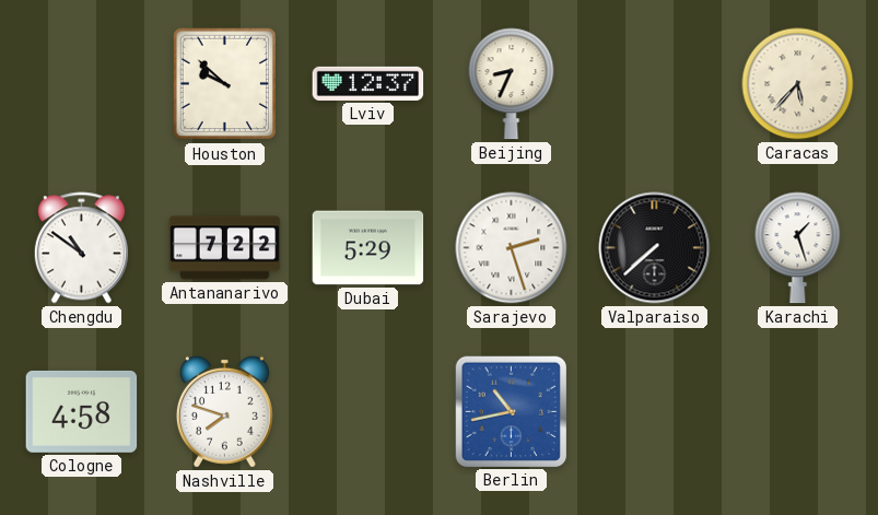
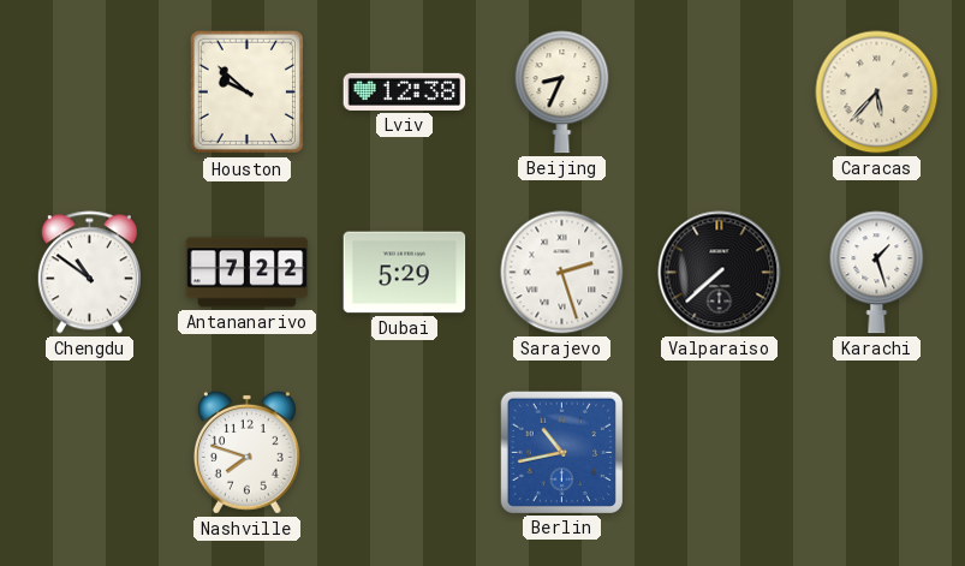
Lviv: 12:37 -> 12:38 (405, 91)
Cologne: 4:58 -> none (82, 411)
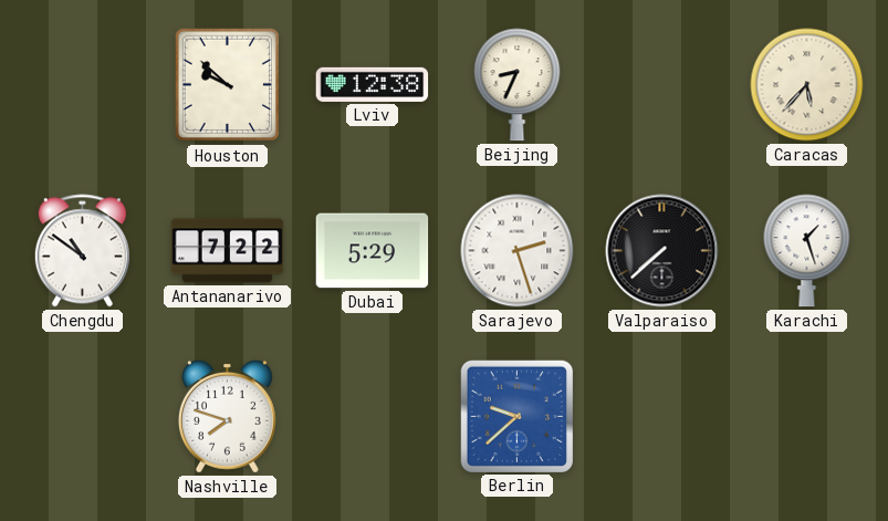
Berlin: 10:43 -> 9:38 (516, 416)
